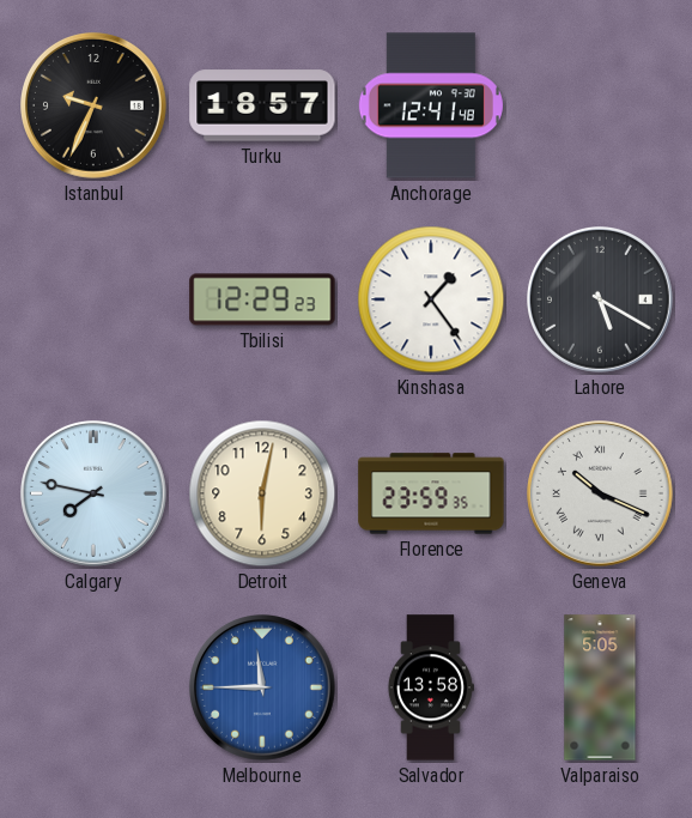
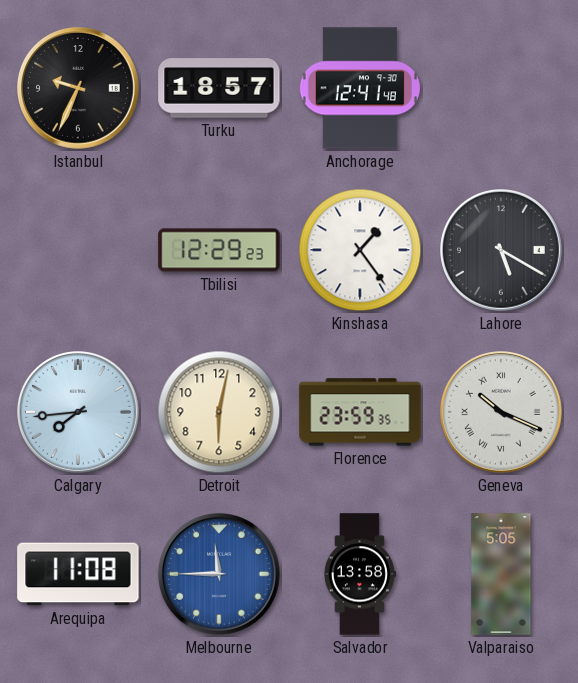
Calgary: 7:47 -> 7:44 (79, 413)
Arequipa: none -> 11:08 (78, 574)
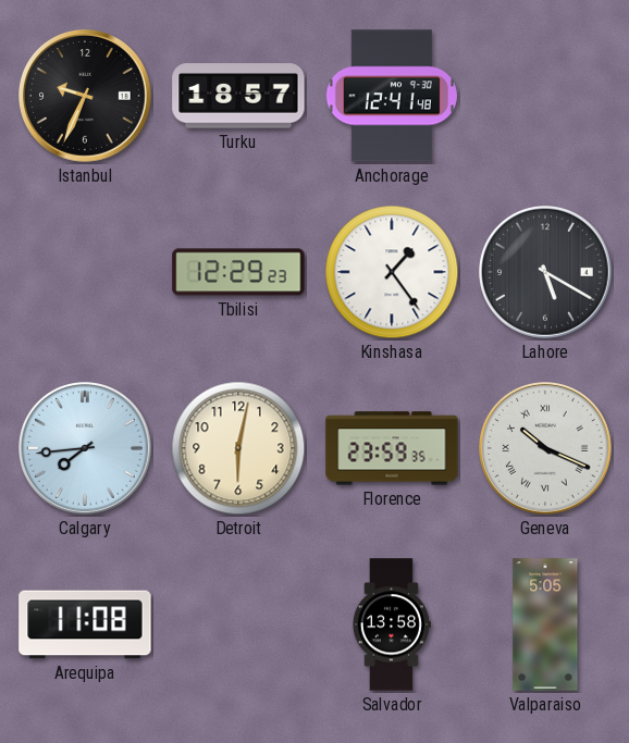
Melbourne: 11:45 -> none (220, 575)
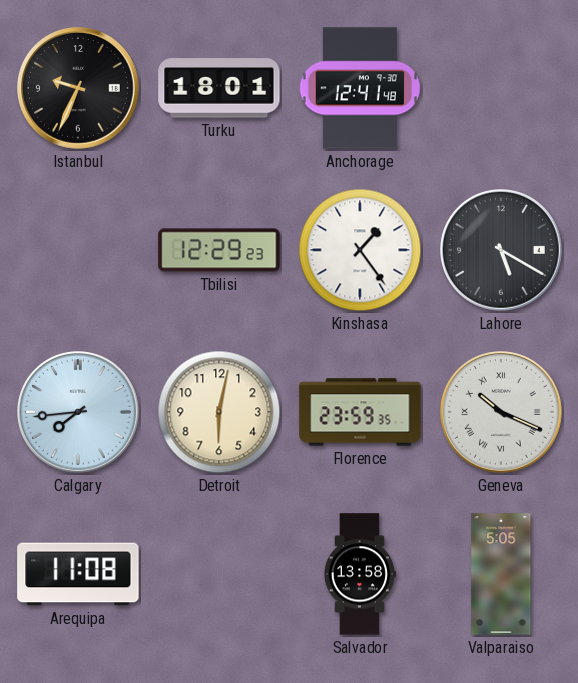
Turku: 18:57 -> 18:01 (219, 88)
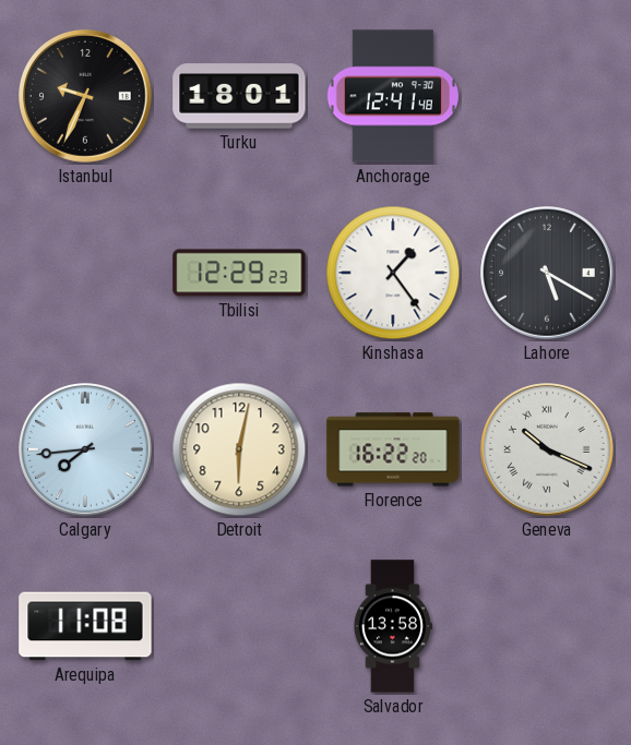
Florence: 23:59 -> 16:22 (393, 449)
Valparaiso: 5:05 -> none (501, 574)
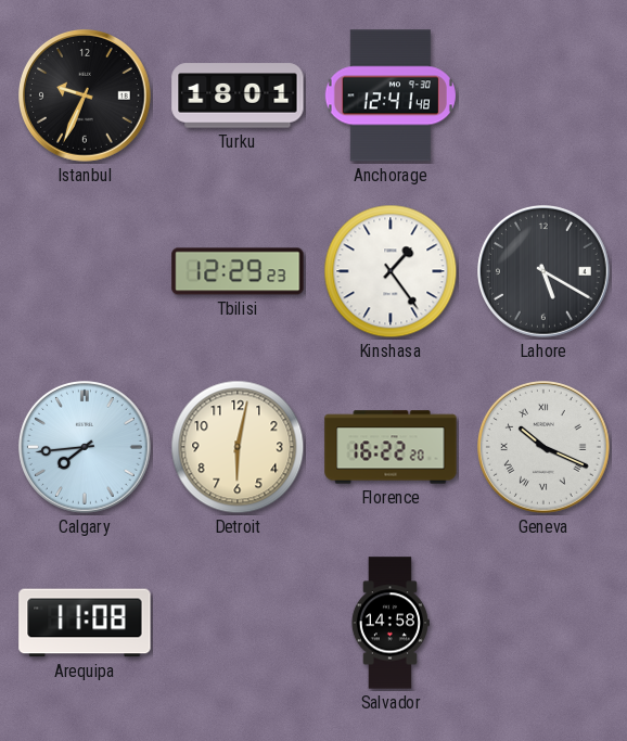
Salvador: 13:58 -> 14:58 (389, 623)
